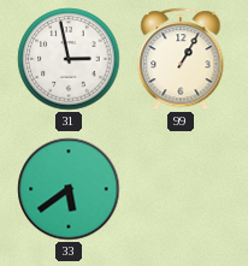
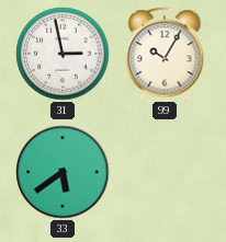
99: 1:05 -> 10:05 (165, 54)
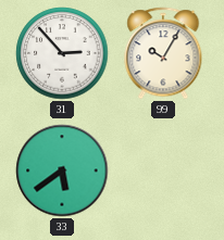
31: 2:58 -> 2:53 (62, 53)
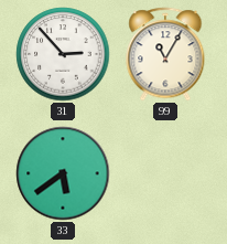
99: 10:05 -> 11:05 (165, 54)
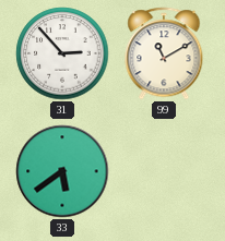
99: 11:05 -> 11:10 (164, 53)
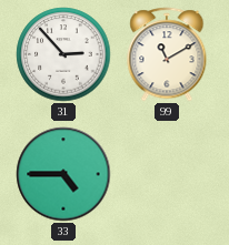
33: 5:39 -> 4:45 (63, 174)
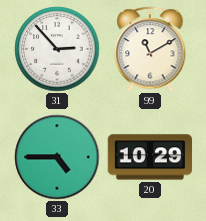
20: none -> 10:29 (150, 157)
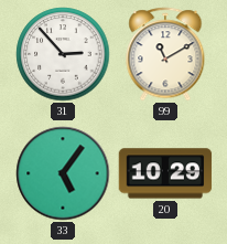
33: 4:45 -> 5:06 (63, 173)
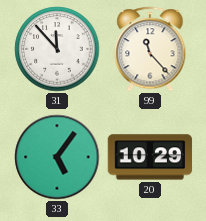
31: 2:53 -> 11:53 (57, 49)
99: 11:10 -> 11:23 (150, 49)
